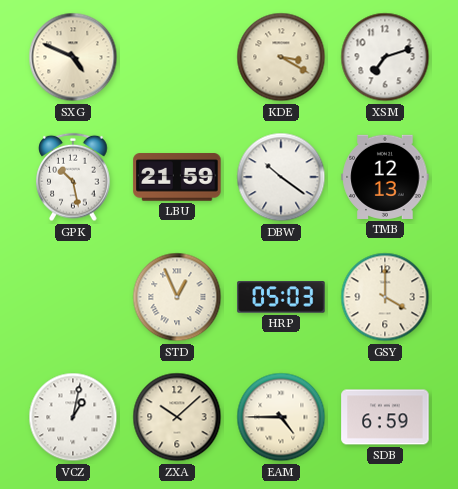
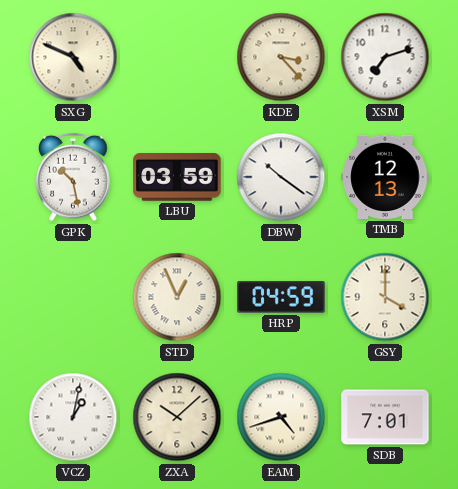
KDE: 3:20 -> 3:23 (281, 57)
LBU: 21:59 -> 03:59 (177, 177)
HRP: 05:03 -> 04:59 (281, 297)
EAM: 4:45 -> 4:42 (281, 417)
SDB: 6:59 -> 7:01 (385, 417)
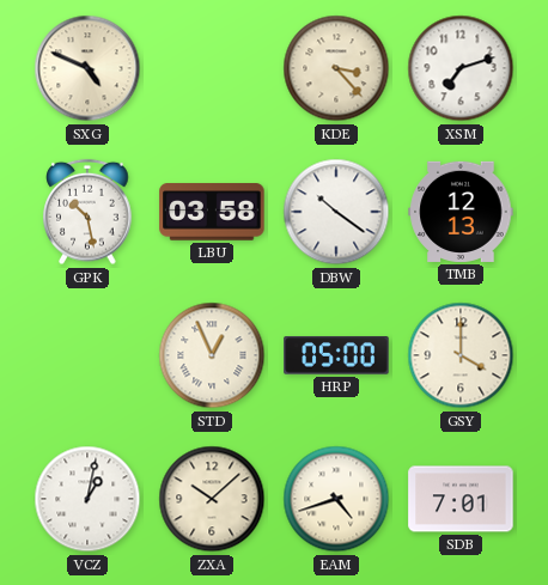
LBU: 03:59 -> 03:58 (212, 212)
HRP: 04:59 -> 05:00 (336, 355)
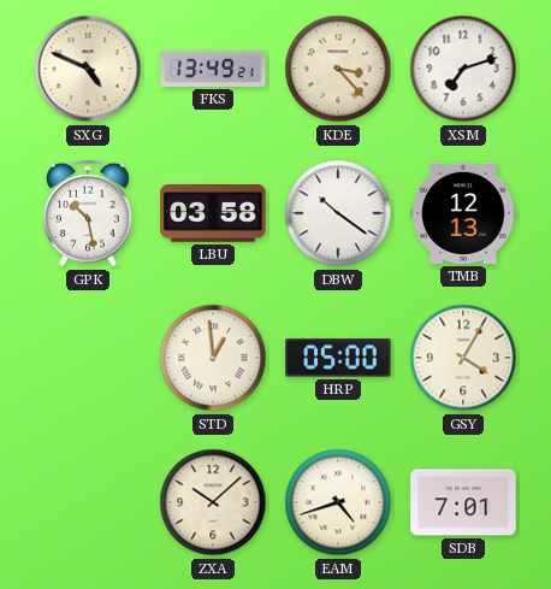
FKS: none -> 13:49 (213, 69)
STD: 12:56 -> 12:59 (213, 358)
GSY: 4:00 -> 4:05 (463, 358)
VCZ: 1:02 -> none (87, 499)
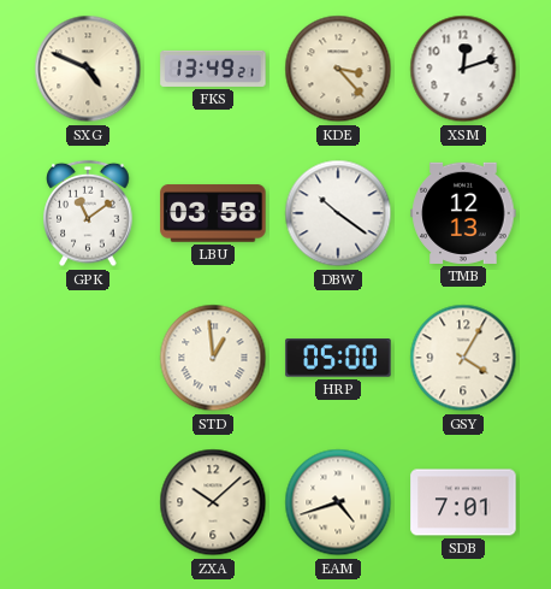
XSM: 7:12 -> 12:12 (463, 69)
GPK: 10:28 -> 11:09 (88, 213)
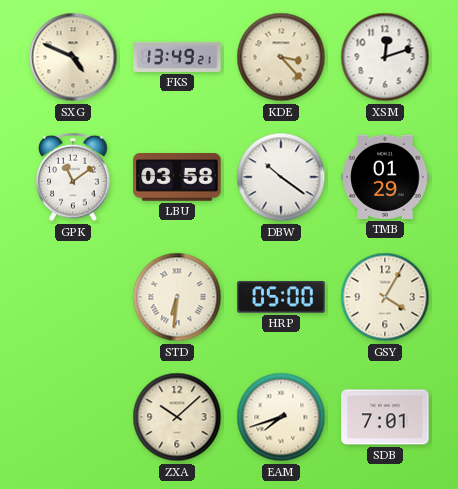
TMB: 12:13 -> 01:29 (385, 177)
STD: 12:59 -> 6:31 (177, 297)
EAM: 4:42 -> 7:42 (281, 417)
